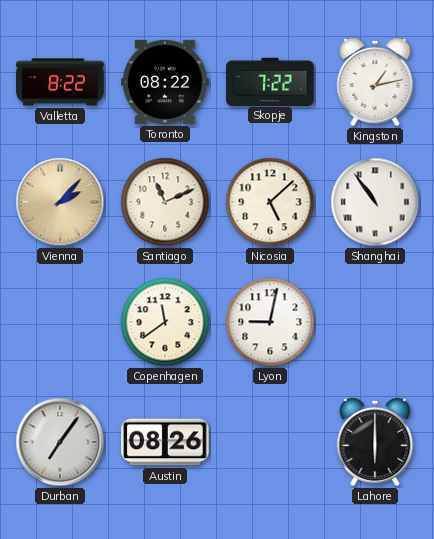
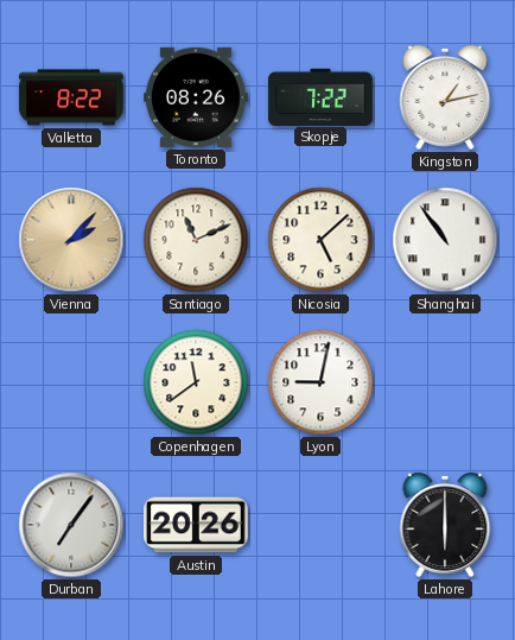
Toronto: 08:22 -> 08:26 (196, 97)
Austin: 08:26 -> 20:26 (196, 525)
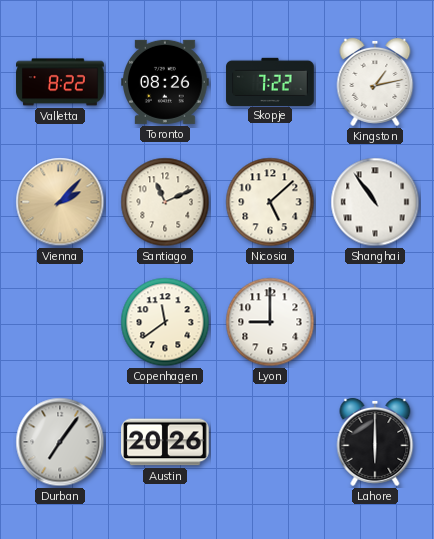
Lyon: 9:02 -> 9:00 (270, 322)
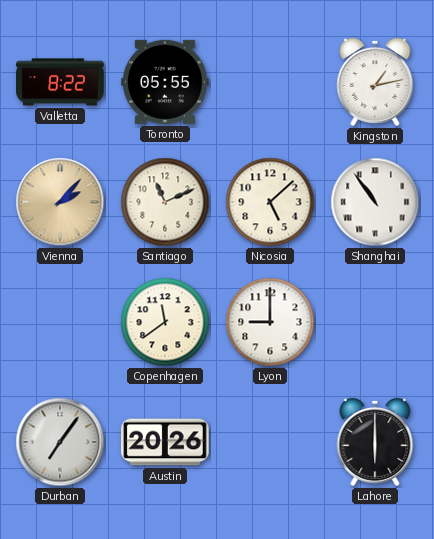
Toronto: 08:26 -> 05:55 (165, 82)
Skopje: 7:22 -> none (270, 81)
